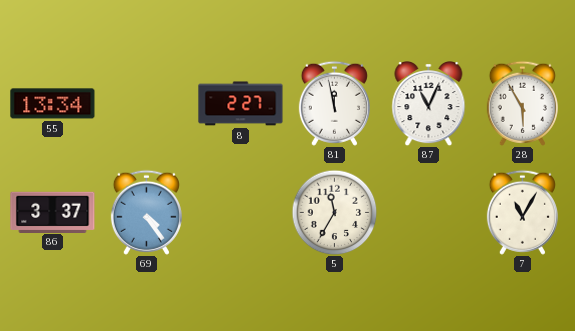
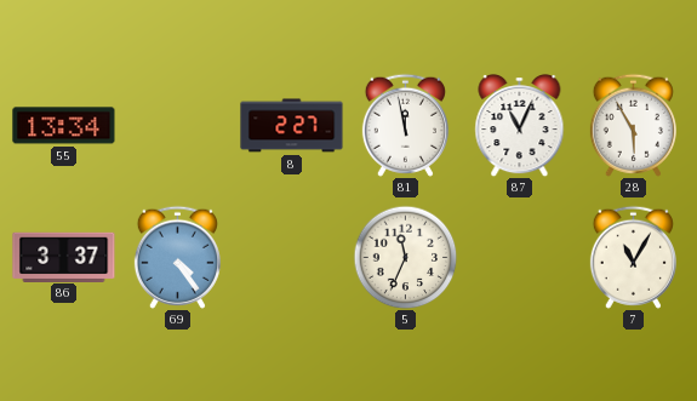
5: 11:35 -> 11:34 (405, 257)
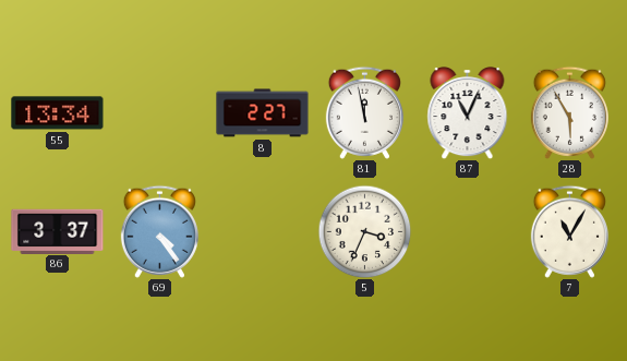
5: 11:34 -> 3:34 (364, 231)
